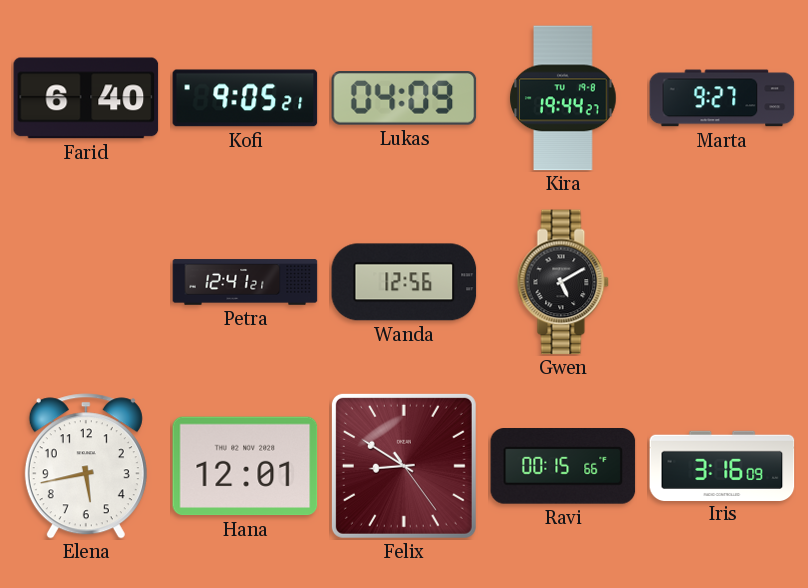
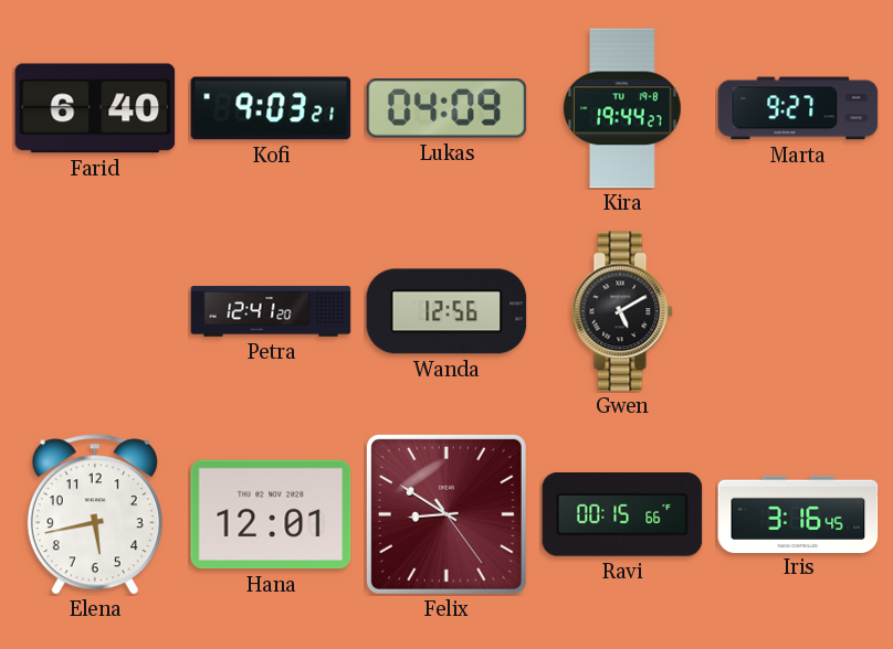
Kofi: 9:05 -> 9:03 (271, 108)
Petra: 12:41:21 -> 12:41:20 (271, 311)
Iris: 3:16:09 -> 3:16:45 (798, 513)
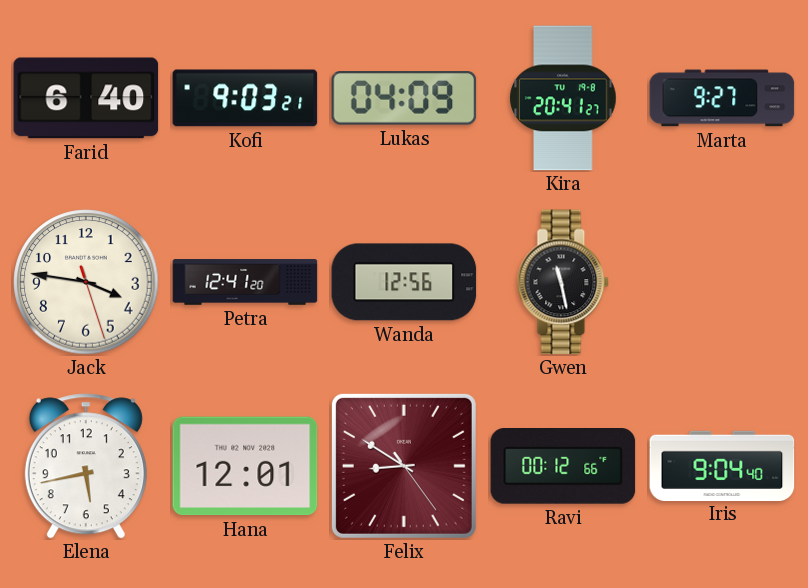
Kira: 19:44 -> 20:41 (563, 98)
Jack: none -> 3:46 (86, 282)
Gwen: 5:10 -> 11:28 (563, 282)
Ravi: 00:15 -> 00:12 (563, 467)
Iris: 3:16 -> 9:04 (722, 465)
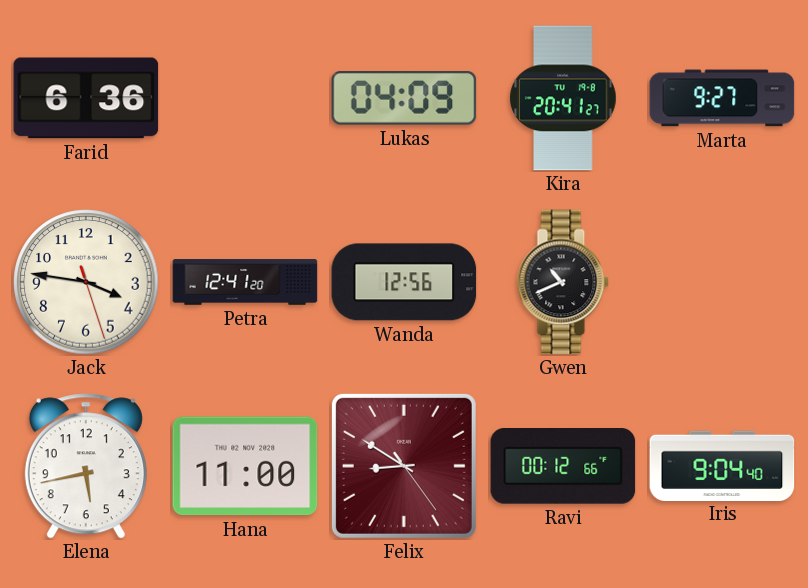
Farid: 6:40 -> 6:36 (86, 98)
Kofi: 9:03 -> none (245, 98)
Gwen: 11:28 -> 10:41 (563, 282)
Hana: 12:01 -> 11:00 (245, 466)
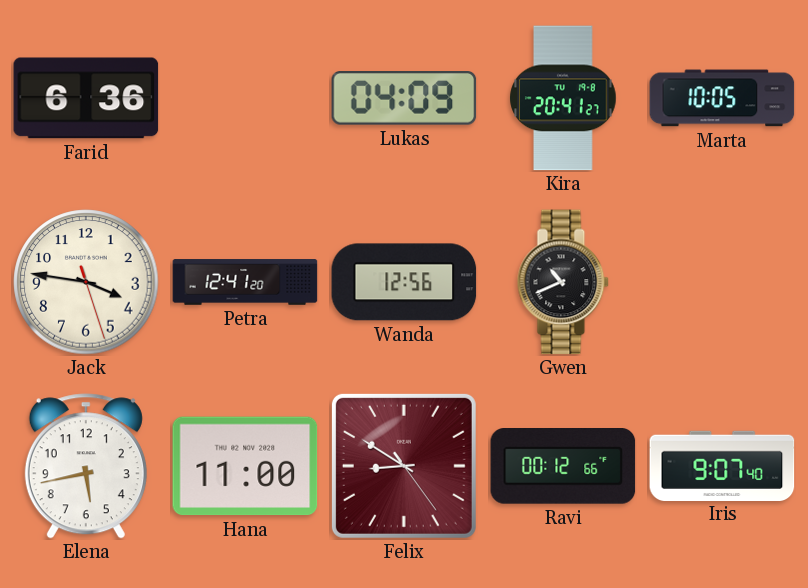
Marta: 9:27 -> 10:05 (722, 98)
Iris: 9:04 -> 9:07 (722, 465)
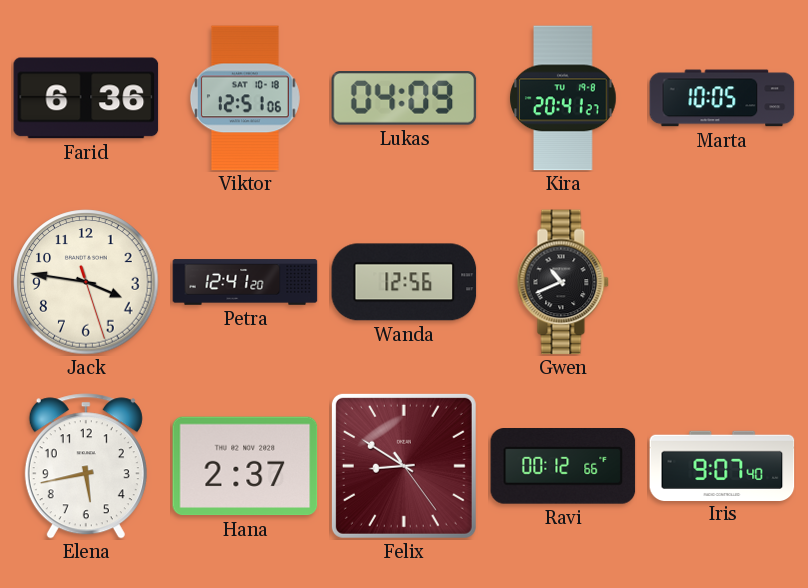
Viktor: none -> 12:51 (245, 98)
Hana: 11:00 -> 2:37 (245, 466)
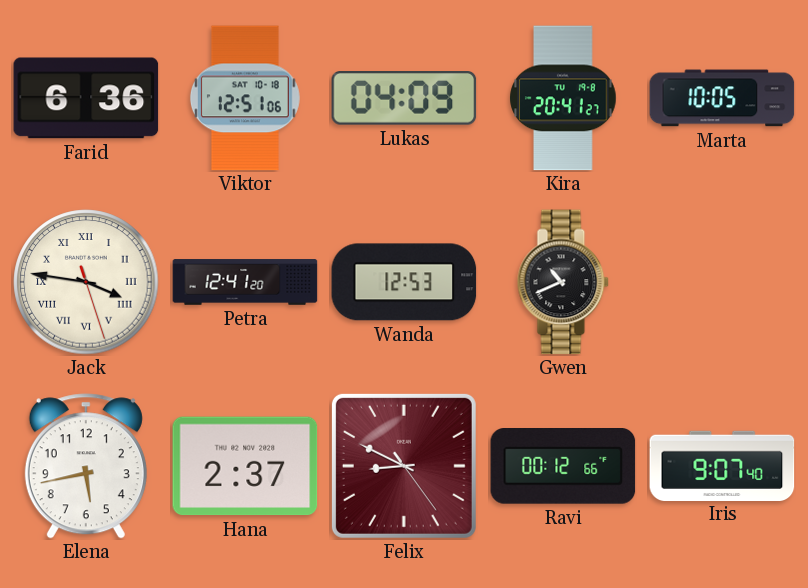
Jack numerals: Arabic -> Roman (86, 282)
Wanda: 12:56 -> 12:53 (404, 282)
Felix: 8:50 -> 8:49 (404, 466)
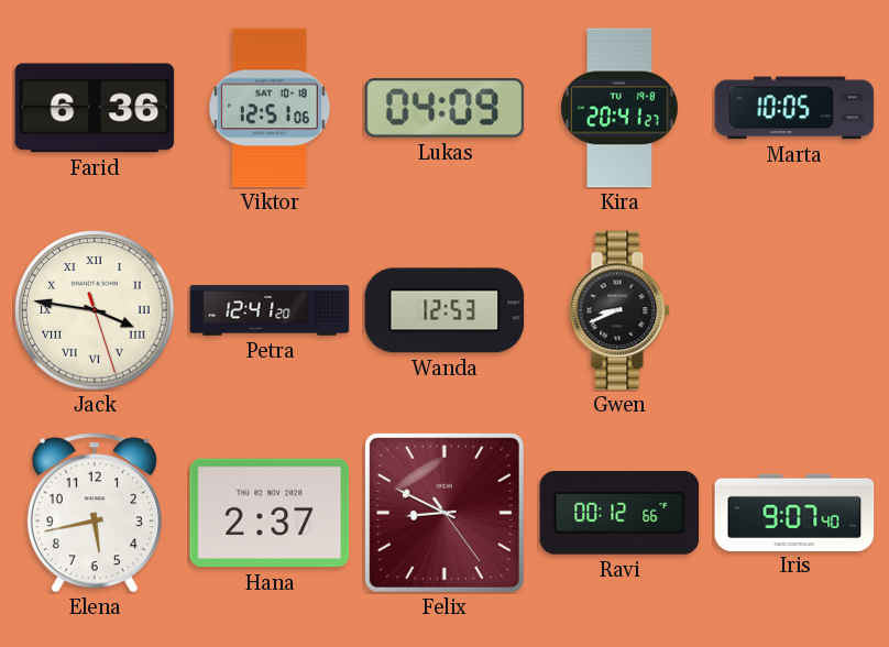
Gwen: 10:41 -> 8:41 (619, 310)
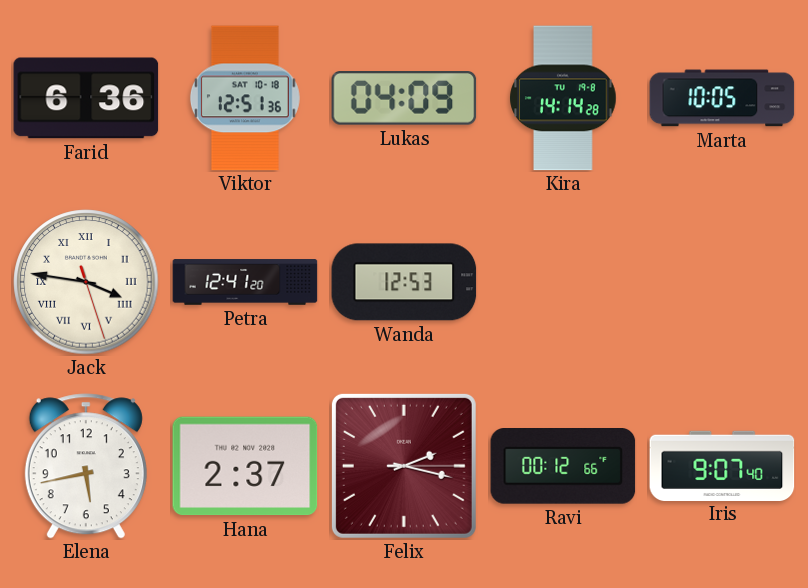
Viktor: 12:51:06 -> 12:51:36 (245, 98)
Kira: 20:41 -> 14:14 (563, 98)
Gwen: 8:41 -> none (619, 310)
Felix: 8:49 -> 2:17 (404, 466)
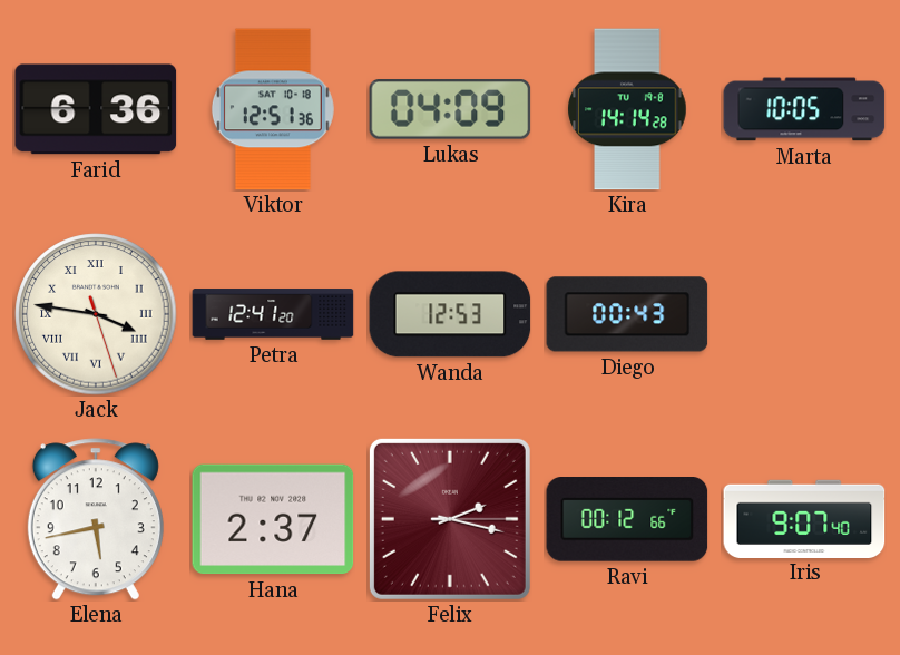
Diego: none -> 00:43 (627, 314)
